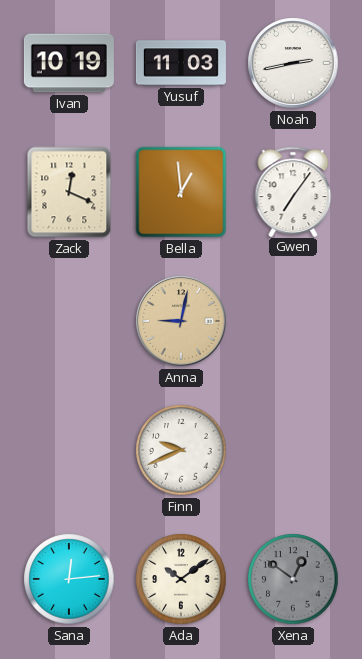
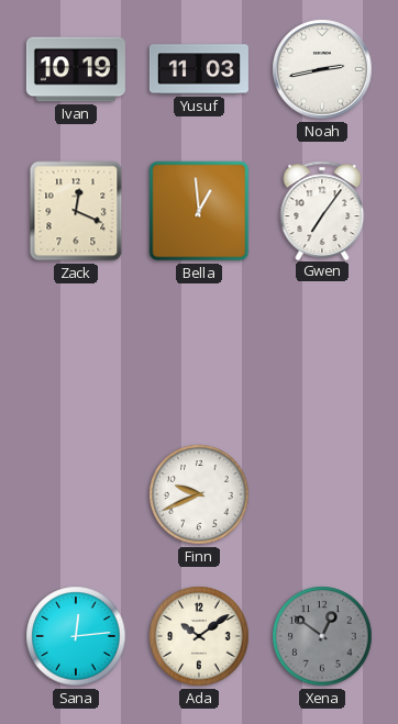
Anna: 9:02 -> none (181, 321)
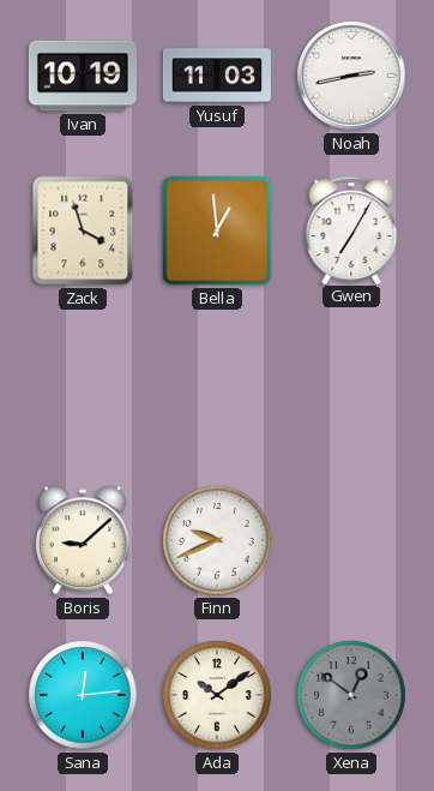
Zack: 12:19 -> 3:57 (83, 230)
Gwen: 7:06 -> 7:05 (351, 229)
Boris: none -> 9:08 (83, 540)
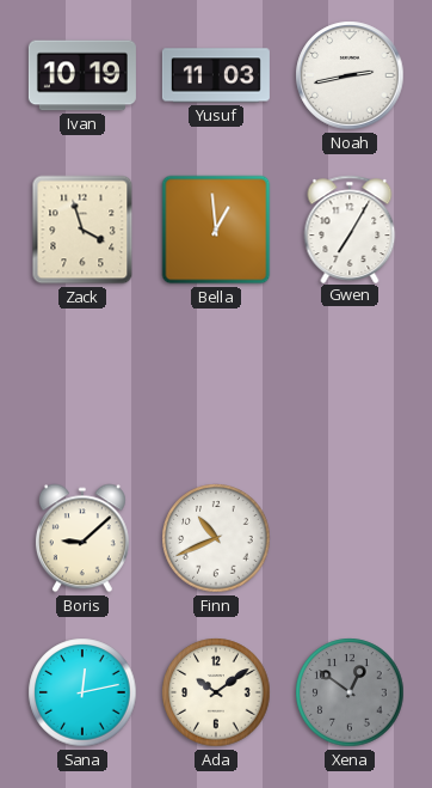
Finn: 9:41 -> 10:41 (216, 538)
Sana: 12:14 -> 12:13 (82, 692)
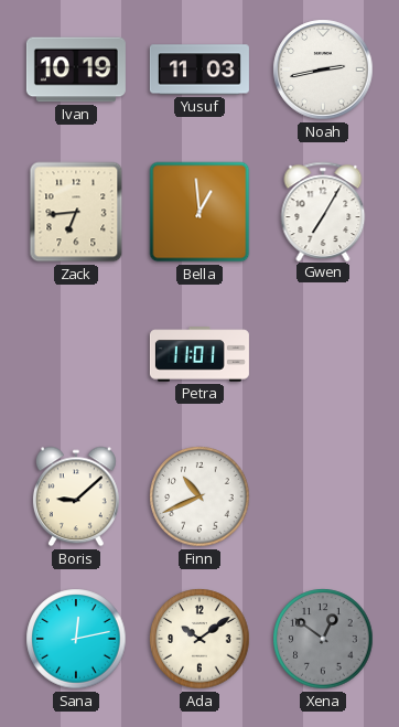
Zack: 3:57 -> 6:44 (76, 212)
Petra: none -> 11:01 (199, 354)
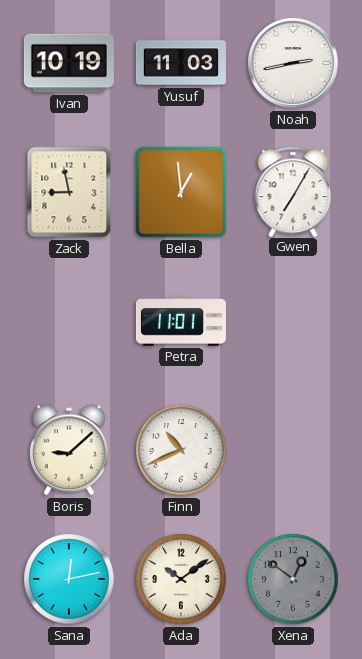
Zack: 6:44 -> 8:58 (69, 192)
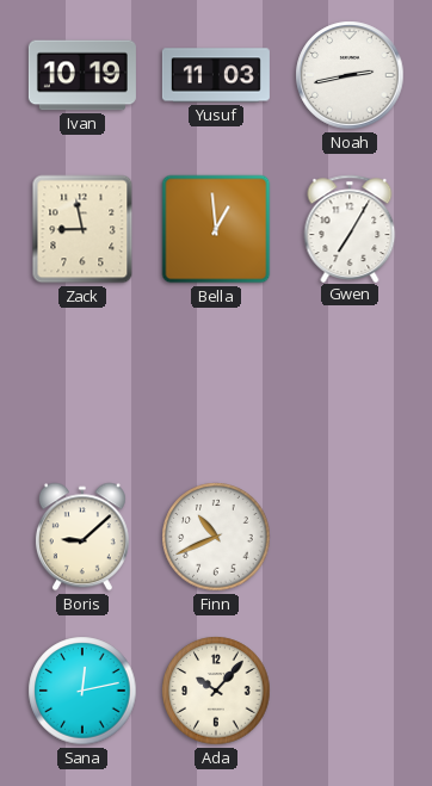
Petra: 11:01 -> none (181, 321)
Ada: 10:09 -> 10:07 (216, 691)
Xena: 12:51 -> none (293, 579)
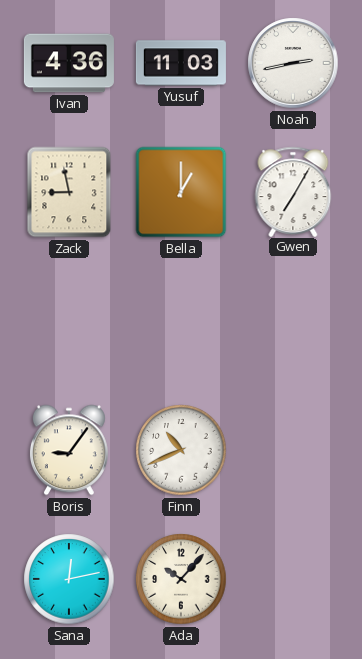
Ivan: 10:19 -> 4:36 (69, 63)
Bella: 12:59 -> 1:00 (181, 192)
Boris: 9:08 -> 9:06 (69, 450)
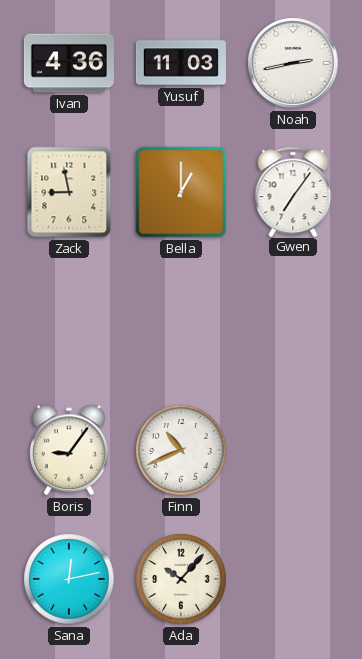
Gwen: 7:05 -> 7:06 (293, 191)
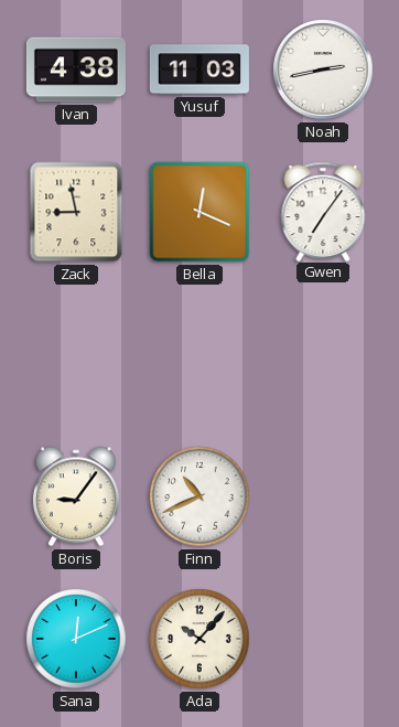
Ivan: 4:36 -> 4:38 (76, 70)
Bella: 1:00 -> 12:19 (199, 212)
Sana: 12:13 -> 12:11 (76, 639)
